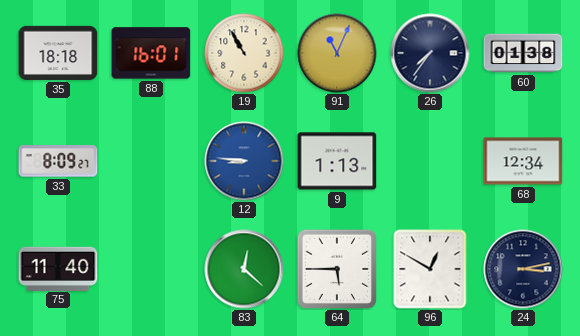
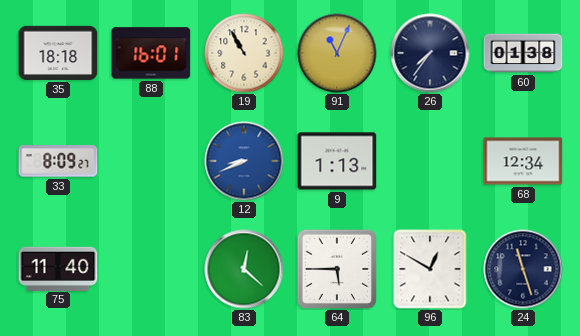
12: 8:46 -> 8:41 (244, 161)
24: 3:13 -> 11:27 (523, 269)
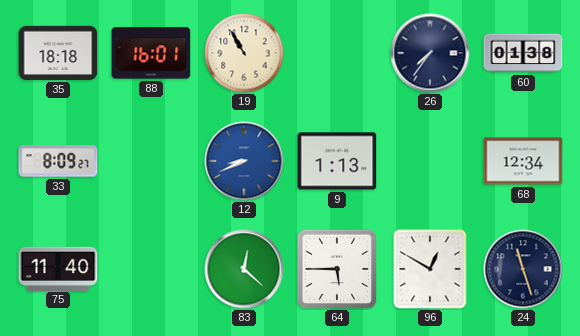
91: 11:04 -> none (337, 53)
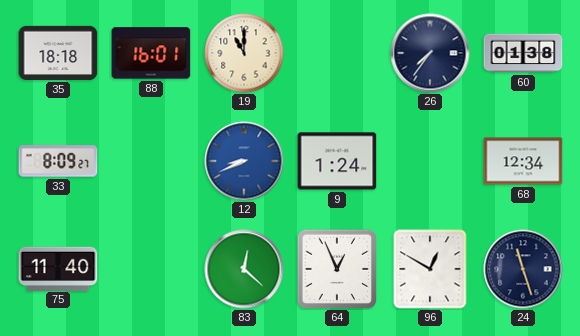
19: 10:55 -> 11:00 (244, 53)
9: 1:13 -> 1:24 (337, 161)
64: 5:45 -> 12:56 (336, 268)
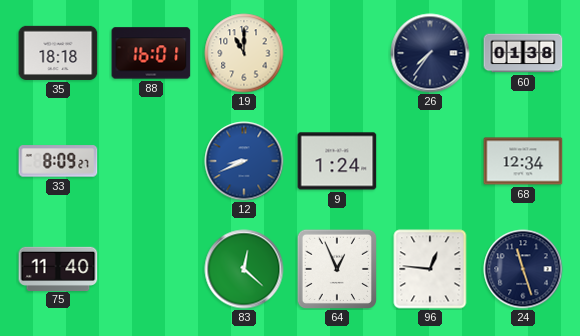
96: 12:50 -> 12:46 (430, 269)
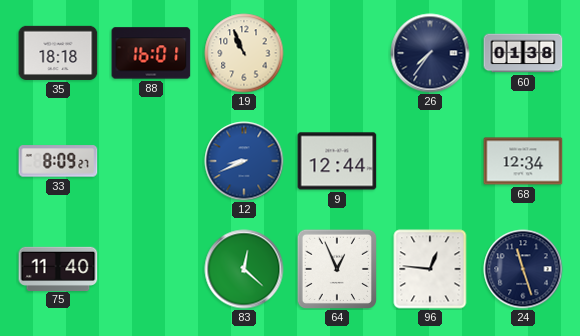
19: 11:00 -> 10:56 (244, 53)
9: 1:24 -> 12:44 (337, 161)
